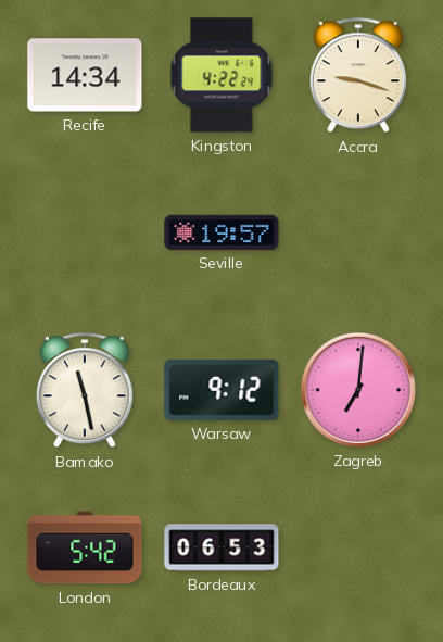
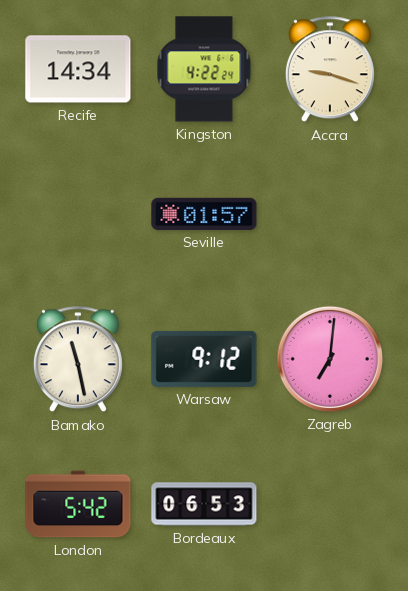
Seville: 19:57 -> 01:57 (204, 214)
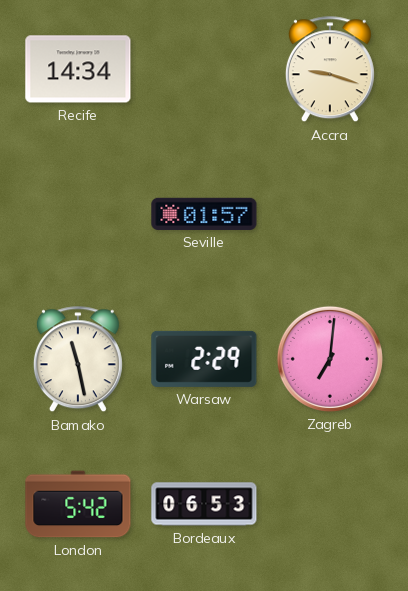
Kingston: 4:22 -> none (204, 69)
Warsaw: 9:12 -> 2:29 (204, 359)
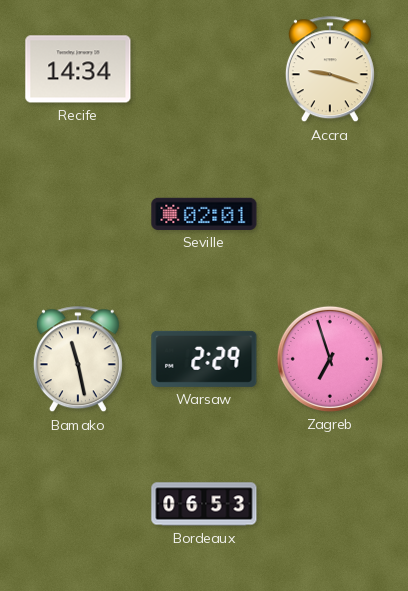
Seville: 01:57 -> 02:01 (204, 214)
Zagreb: 7:01 -> 6:57 (330, 359)
London: 5:42 -> none (78, 504)
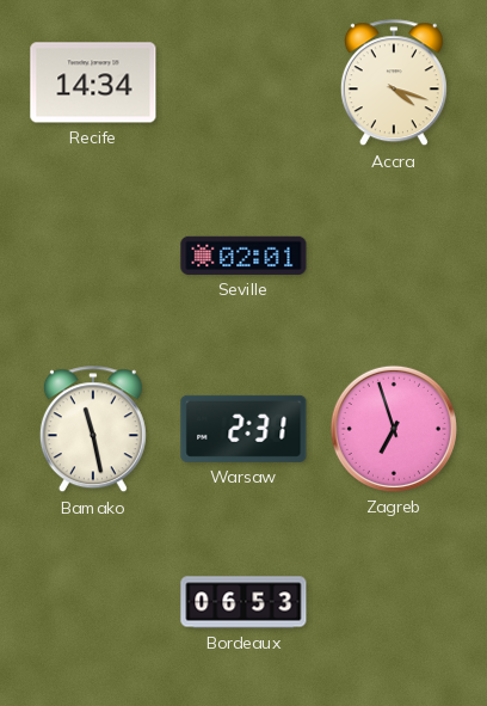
Accra: 9:18 -> 4:18 (394, 84)
Warsaw: 2:29 -> 2:31 (243, 429)
